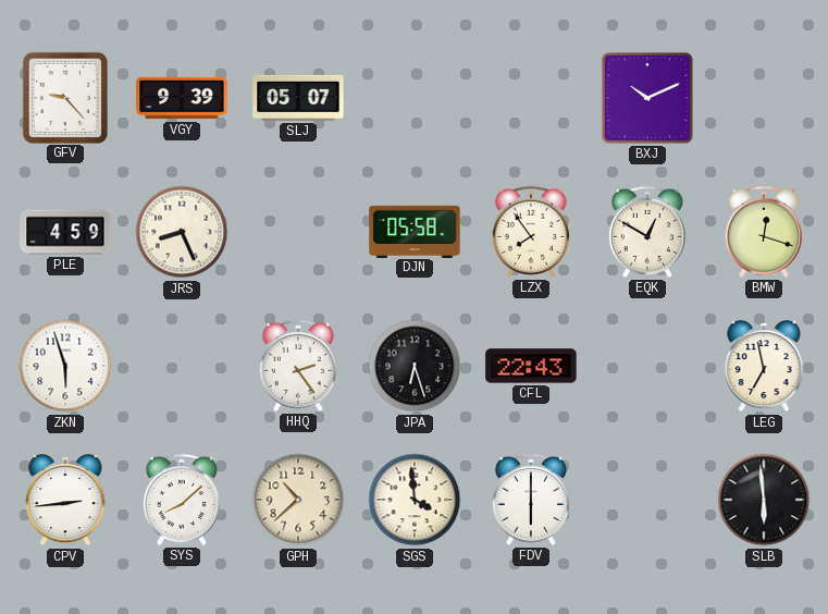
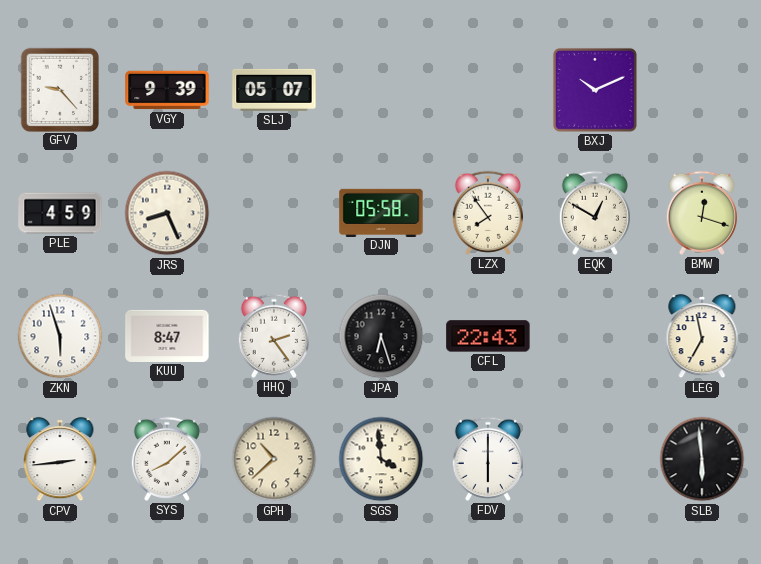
KUU: none -> 8:47 (167, 336)
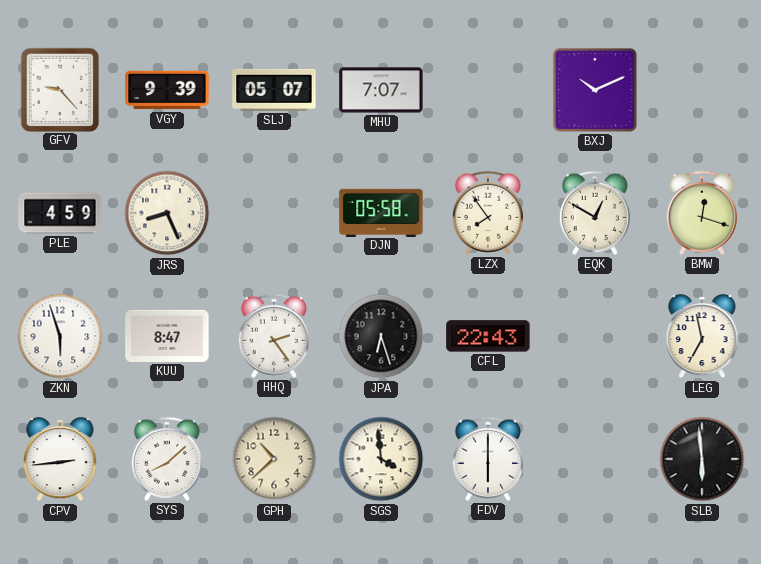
MHU: none -> 7:07 (381, 90)
